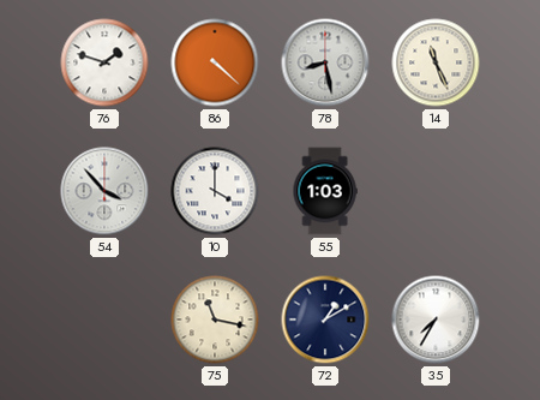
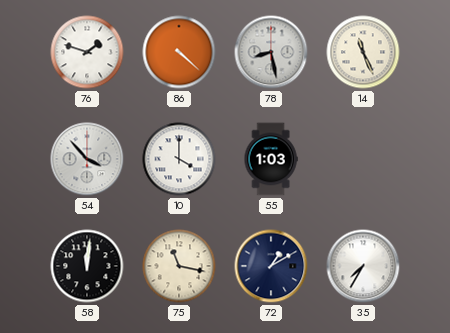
58: none -> 12:01 (87, 266)
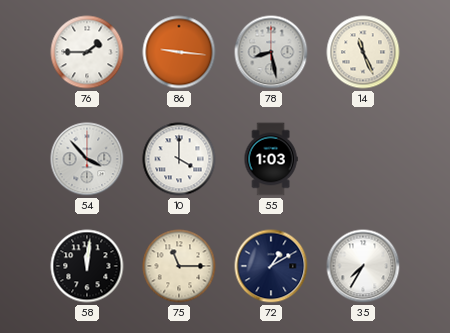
76: 1:48 -> 1:45 (87, 52)
86: 4:22 -> 9:16 (179, 52)
75: 11:17 -> 11:15 (179, 266)
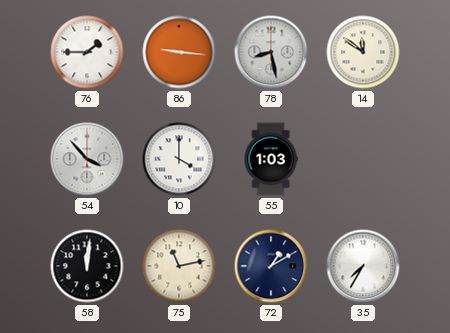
14: 11:26 -> 11:51 (363, 52)
75: 11:15 -> 11:13 (179, 266)
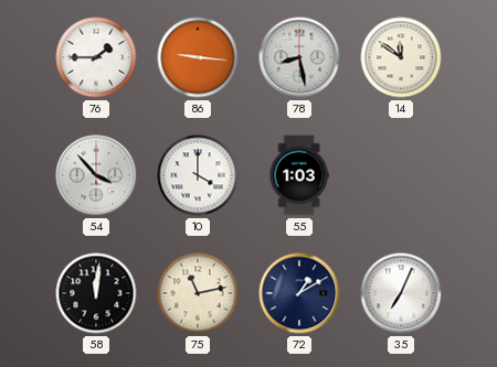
35: 7:35 -> 7:04 (401, 293)
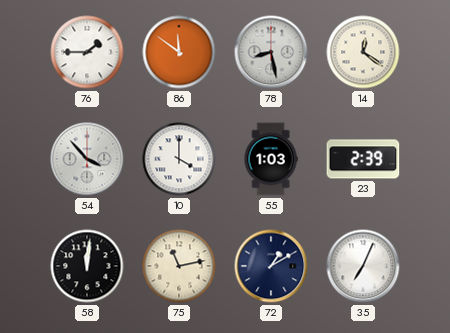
86: 9:16 -> 11:51 (179, 52)
14: 11:51 -> 12:21 (363, 52)
23: none -> 2:39 (363, 159)
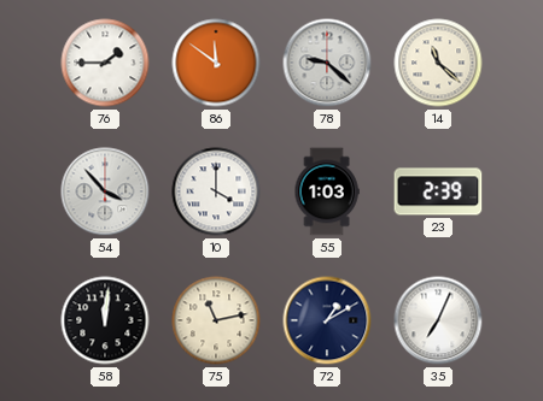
78: 8:28 -> 9:22 (327, 63)
14: 12:21 -> 11:22 (438, 63)
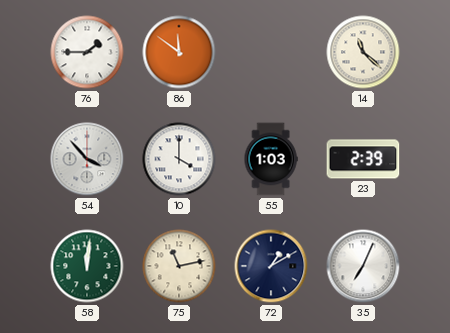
78: 9:22 -> none (327, 63)
58 dial: black -> green (87, 266)
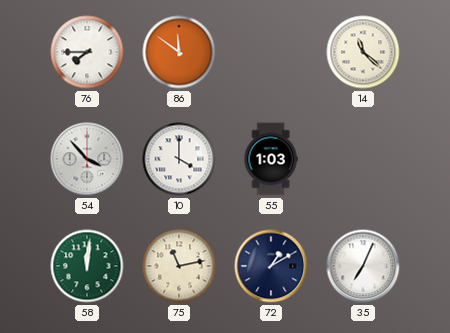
76: 1:45 -> 7:45 (87, 52)
23: 2:39 -> none (363, 159)
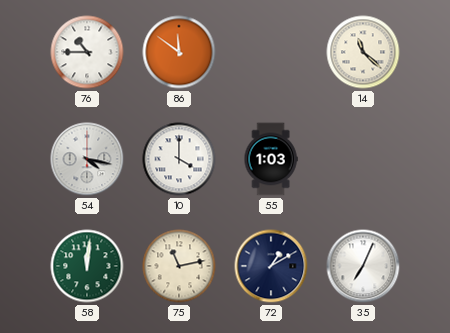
76: 7:45 -> 10:45 (87, 52)
54: 3:53 -> 4:17 (87, 159)
